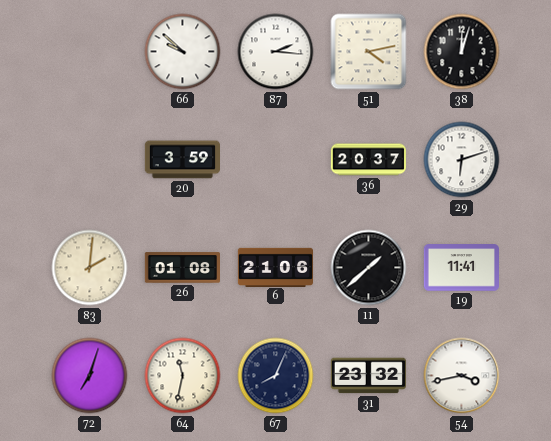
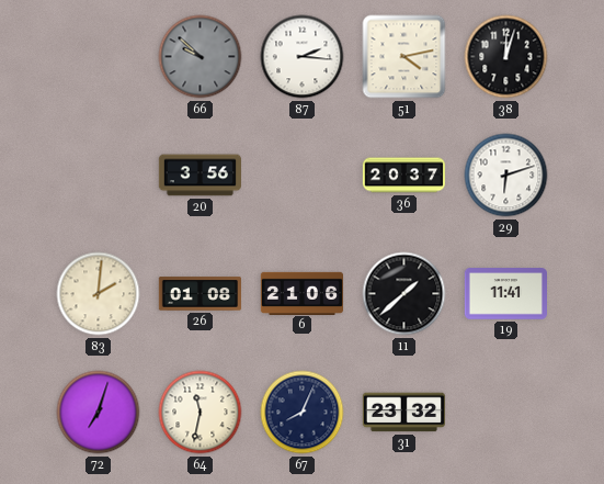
66 dial: white -> grey (201, 57)
20: 3:59 -> 3:56 (200, 176)
54: 3:43 -> none (462, 376)
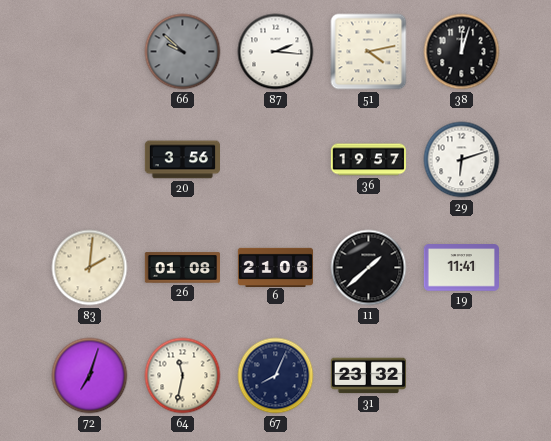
36: 20:37 -> 19:57 (369, 160)
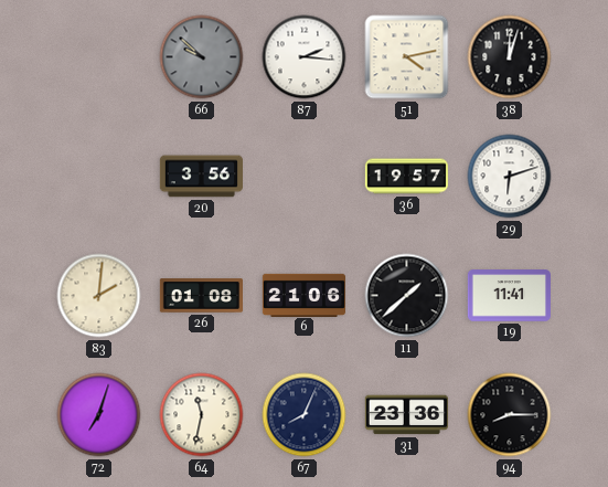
31: 23:32 -> 23:36 (406, 415)
94: none -> 8:15 (510, 415)
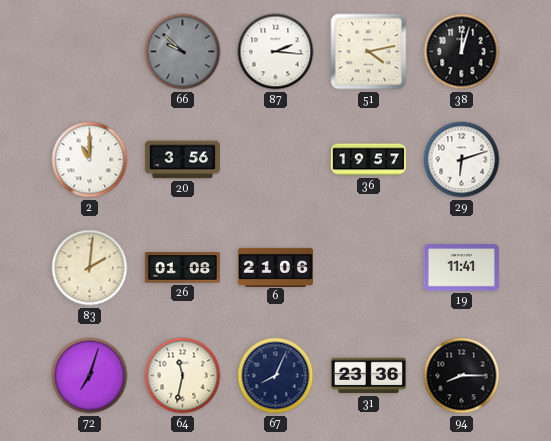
2: none -> 11:00 (90, 160)
11: 1:38 -> none (407, 296)
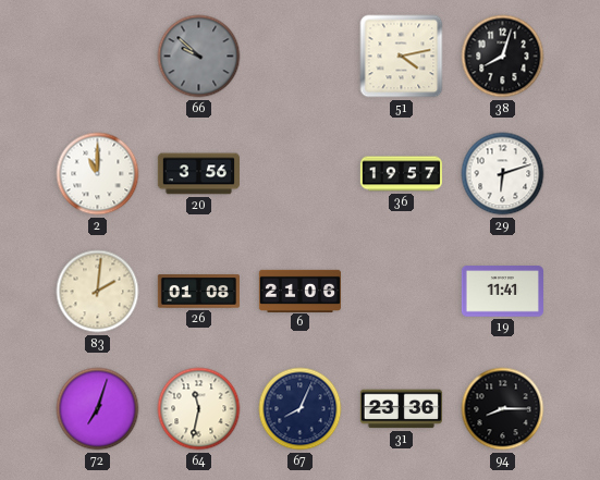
87: 2:16 -> none (276, 52)
38: 12:03 -> 8:03 (503, 57)
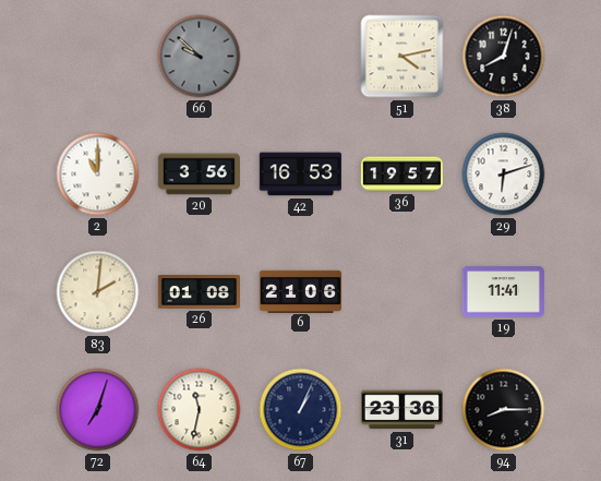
42: none -> 16:53 (300, 175)
67: 8:04 -> 1:04 (301, 410)
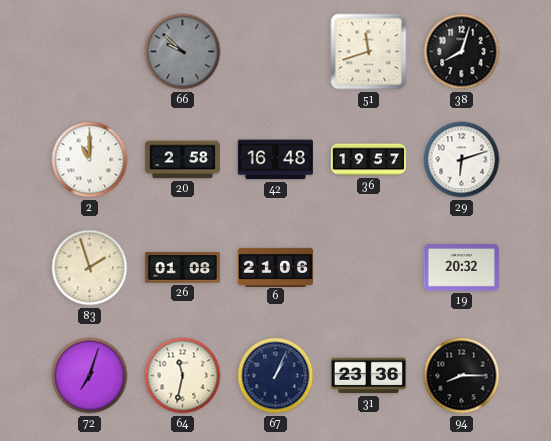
51: 4:13 -> 11:42 (369, 52)
20: 3:56 -> 2:58 (182, 160)
42: 16:53 -> 16:48 (275, 160)
83: 2:01 -> 1:57 (90, 268)
19: 11:41 -> 20:32 (461, 268)
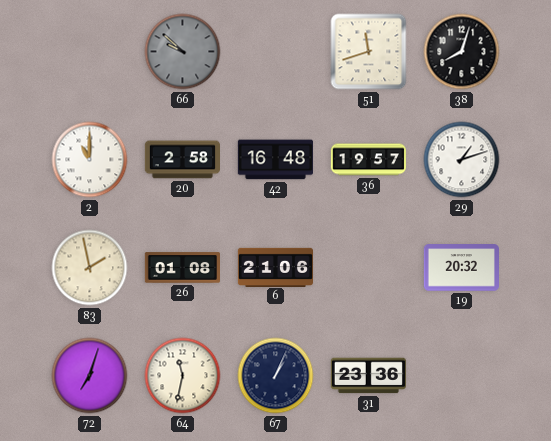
29: 6:12 -> 1:12 (462, 160)
83: 1:57 -> 1:58 (90, 268)
94: 8:15 -> none (462, 376)
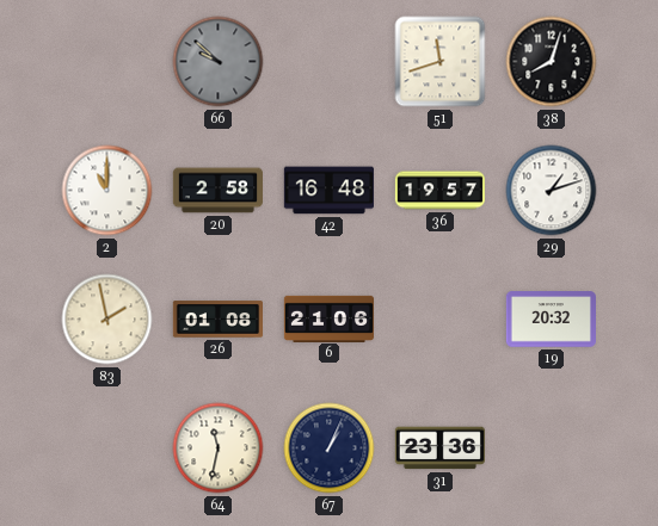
72: 7:03 -> none (90, 376)
